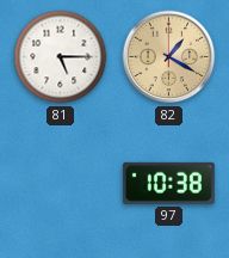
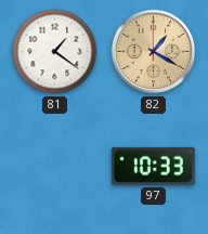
81: 5:15 -> 1:21 (55, 52)
97: 10:38 -> 10:33 (153, 166)
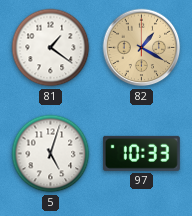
5: none -> 5:03 (51, 154)
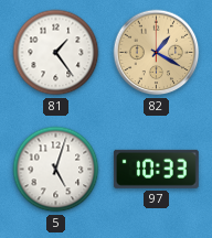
81: 1:21 -> 1:24 (56, 53)
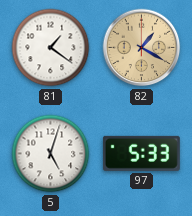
81: 1:24 -> 1:21 (51, 48)
97: 10:33 -> 5:33 (141, 153)
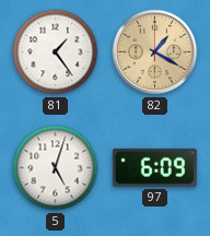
81: 1:21 -> 1:24 (56, 52)
97: 5:33 -> 6:09 (154, 167)
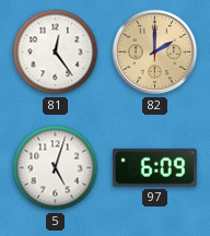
81: 1:24 -> 12:24 (56, 52)
82: 1:20 -> 2:00 (155, 52)
